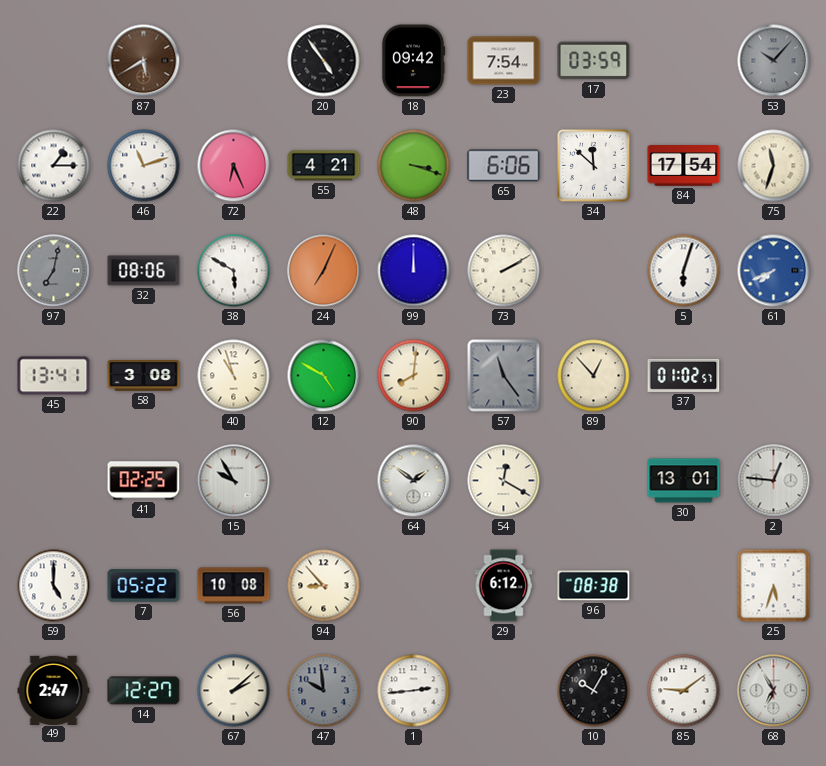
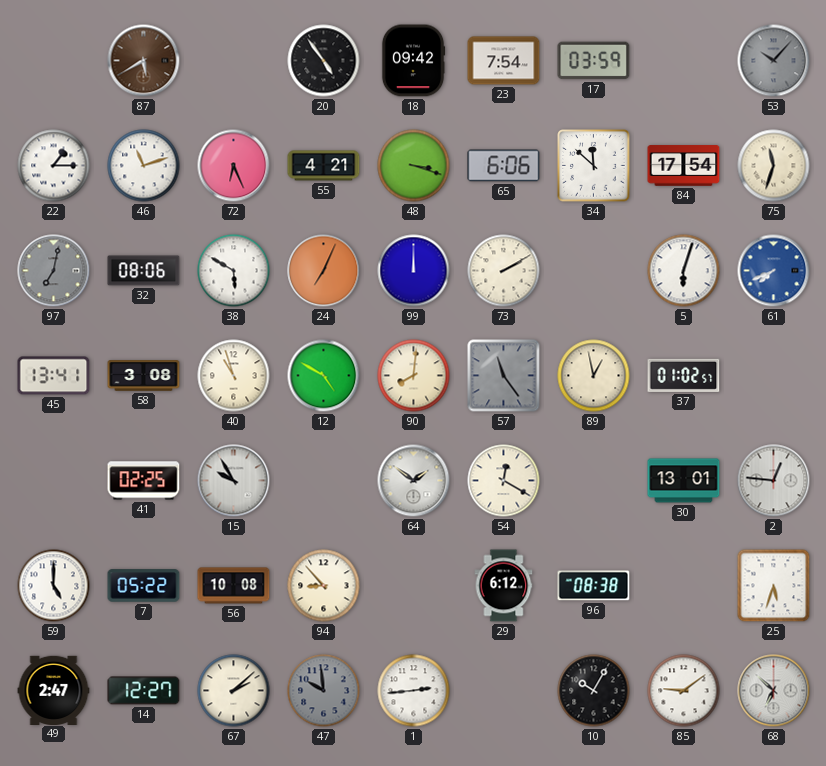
89: 12:53 -> 12:58 (594, 376)
68: 6:55 -> 6:52 (774, 691)
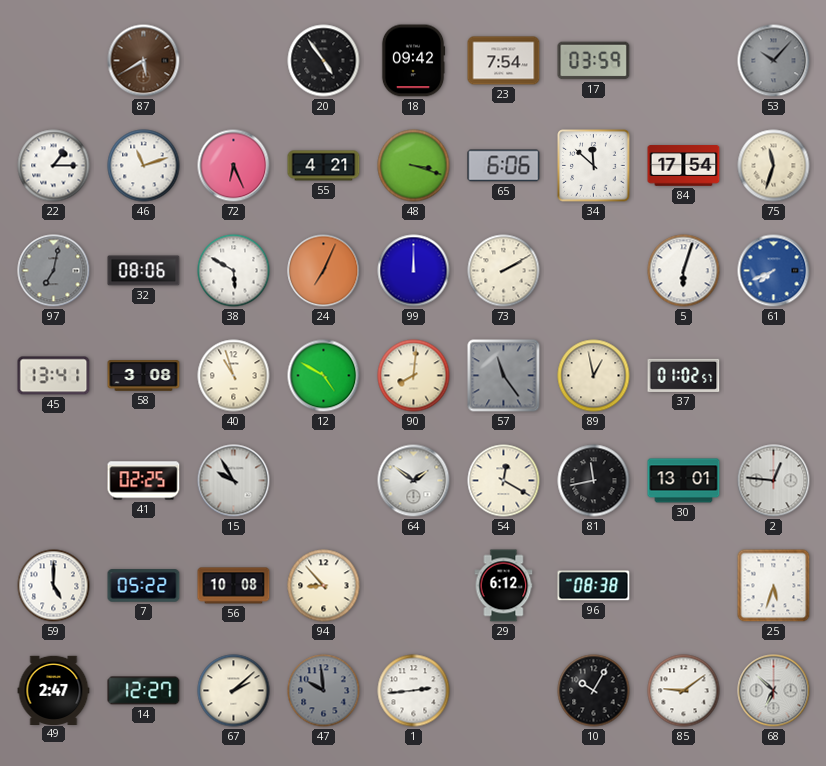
81: none -> 11:43 (594, 481)
